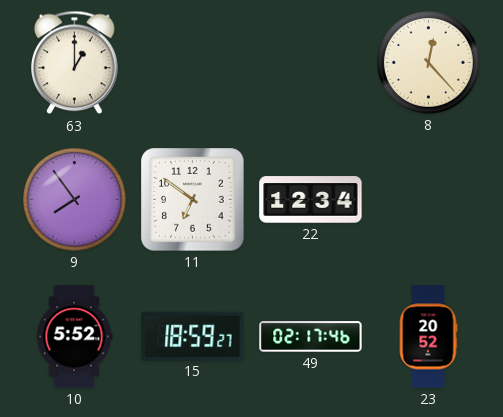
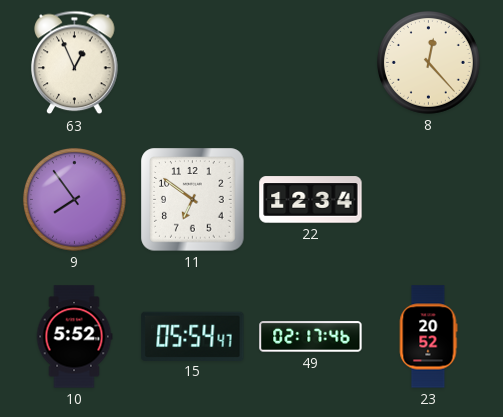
63: 1:00 -> 12:56 (75, 63)
15: 18:59 -> 05:54 (193, 336)
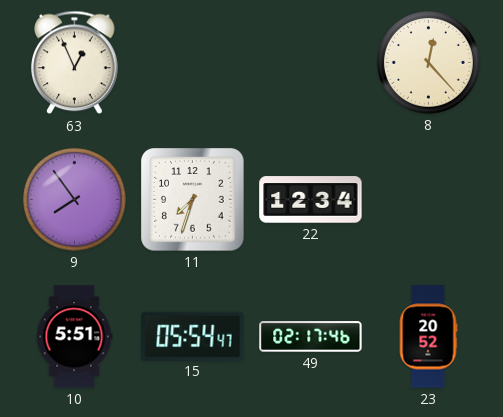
11: 6:51 -> 7:33 (193, 200)
10: 5:52 -> 5:51 (74, 337)
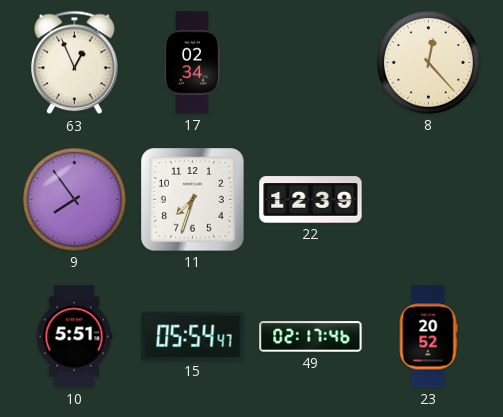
17: none -> 02:34 (192, 63)
22: 12:34 -> 12:39 (311, 200)
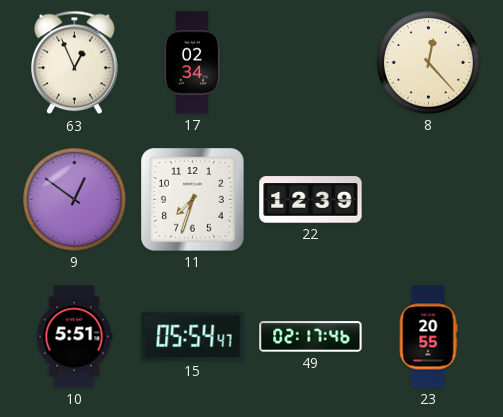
9: 7:54 -> 12:51 (74, 199)
23: 20:52 -> 20:55 (428, 337)
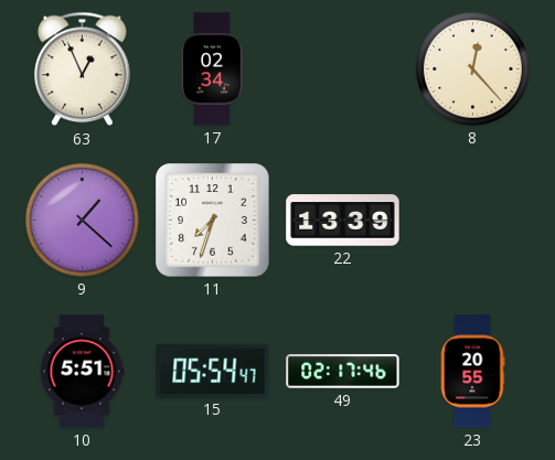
9: 12:51 -> 1:22 (82, 220)
22: 12:39 -> 13:39 (343, 221)
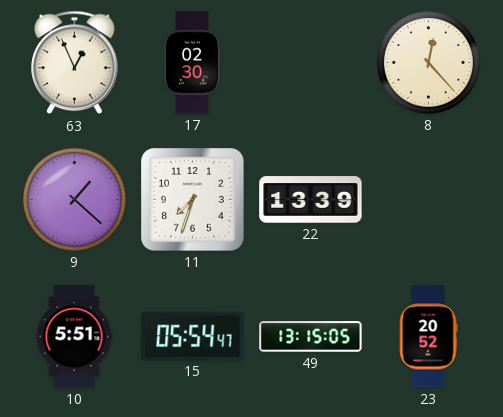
17: 02:34 -> 02:30 (192, 63)
49: 02:17 -> 13:15 (311, 337)
23: 20:55 -> 20:52 (428, 337)
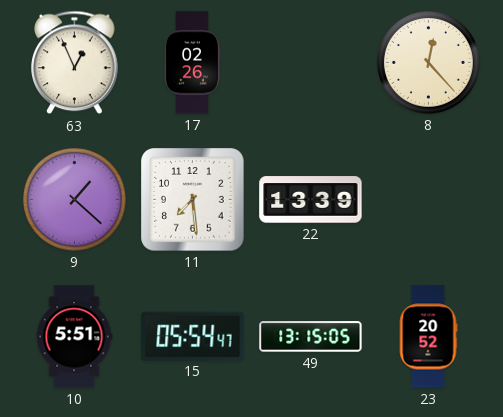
17: 02:30 -> 02:26 (192, 63)
11: 7:33 -> 7:29 (193, 200)
